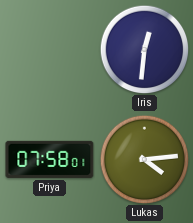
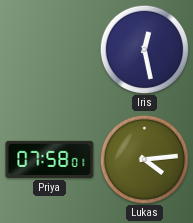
Iris: 12:31 -> 12:28 (144, 49)
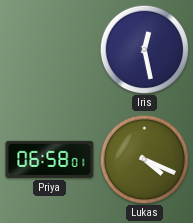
Priya: 07:58 -> 06:58 (50, 159)
Lukas: 4:14 -> 4:19 (144, 159)
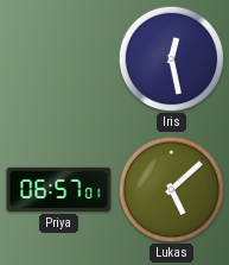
Priya: 06:58 -> 06:57 (59, 189)
Lukas: 4:19 -> 5:08 (171, 189)
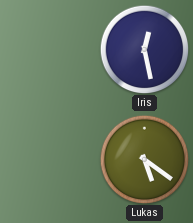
Priya: 06:57 -> none (59, 189)
Lukas: 5:08 -> 5:21 (144, 159)
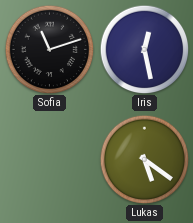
Sofia: none -> 11:12 (49, 49)
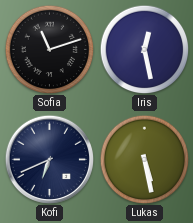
Kofi: none -> 6:41 (49, 159)
Lukas: 5:21 -> 5:28 (144, 159)
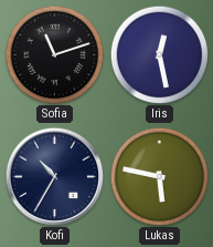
Kofi: 6:41 -> 10:35 (54, 176)
Lukas: 5:28 -> 5:47 (159, 176)
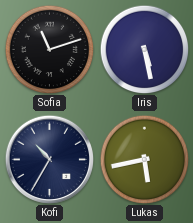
Iris: 12:28 -> 5:28 (144, 49)
Lukas: 5:47 -> 5:43 (144, 159)
